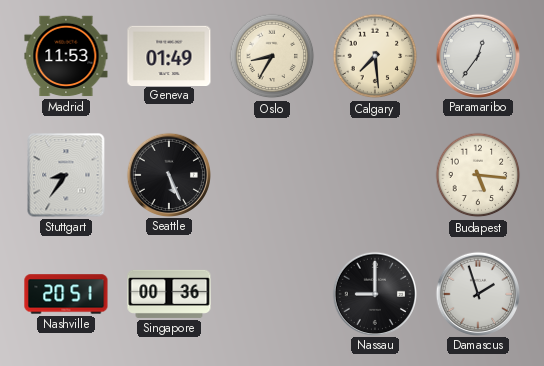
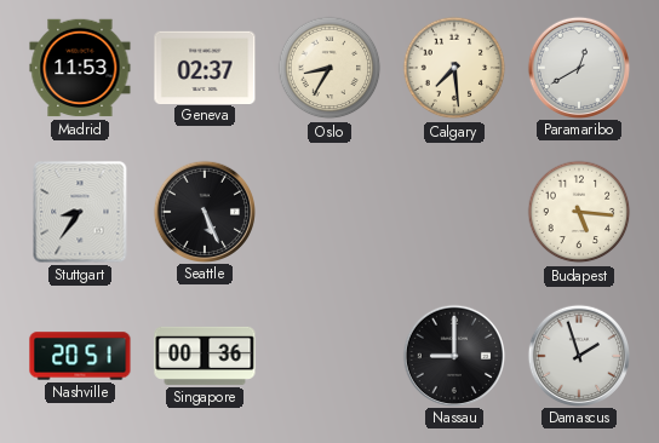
Geneva: 01:49 -> 02:37 (205, 67)
Paramaribo: 12:36 -> 12:40 (578, 67)
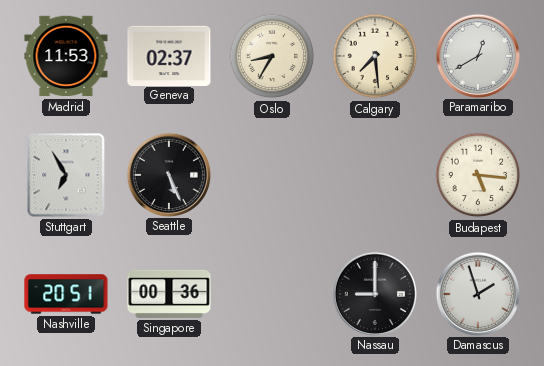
Stuttgart: 8:36 -> 6:55 (66, 175)
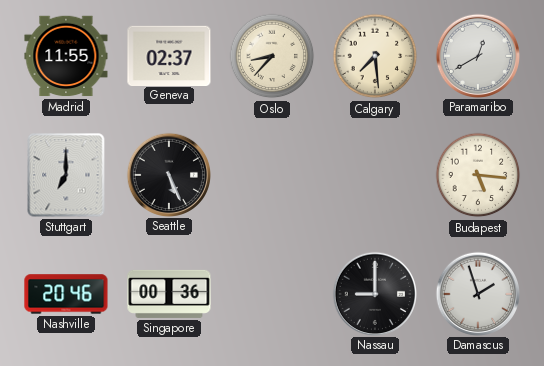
Madrid: 11:53 -> 11:55 (66, 56)
Oslo: 8:35 -> 8:37 (272, 56)
Stuttgart: 6:55 -> 7:00 (66, 175)
Nashville: 20:51 -> 20:46 (66, 294)
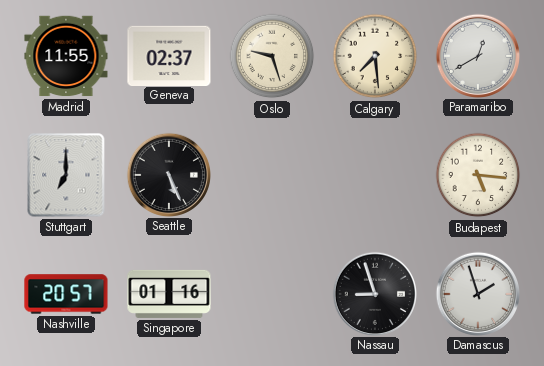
Oslo: 8:37 -> 9:27 (272, 56)
Nashville: 20:46 -> 20:57 (66, 294)
Singapore: 00:36 -> 01:16 (169, 294)
Nassau: 9:00 -> 8:57 (374, 293)
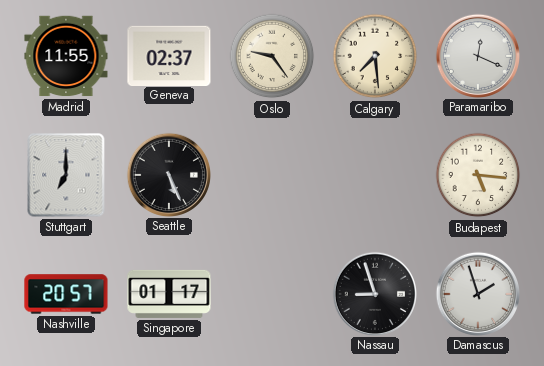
Oslo: 9:27 -> 9:24 (272, 56)
Paramaribo: 12:40 -> 12:19 (477, 55)
Singapore: 01:16 -> 01:17 (169, 294)
